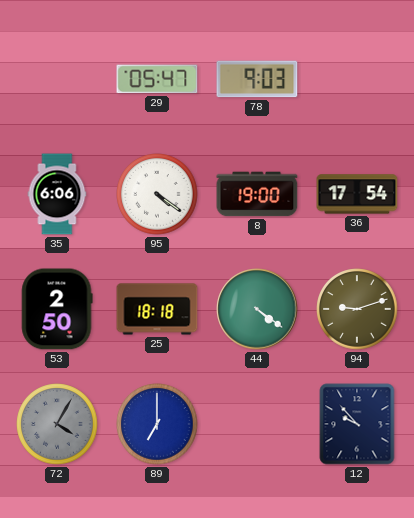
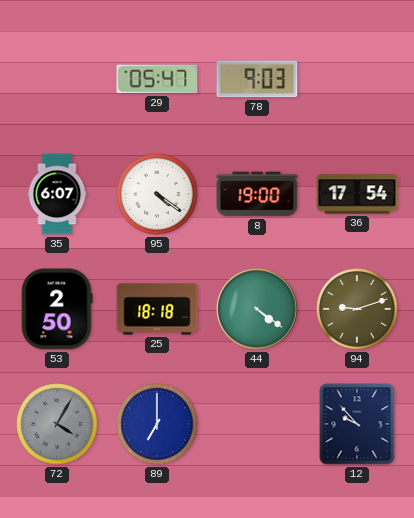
35: 6:06 -> 6:07 (57, 194)
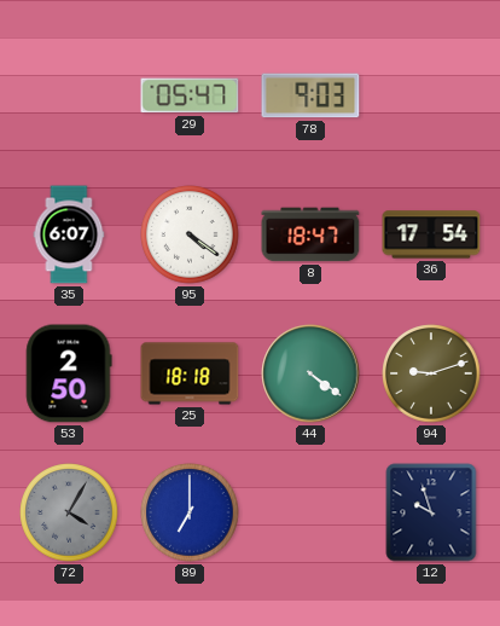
8: 19:00 -> 18:47 (310, 234)
12: 9:53 -> 9:57 (431, 512)
